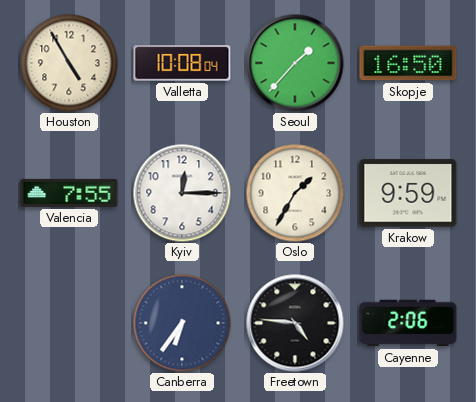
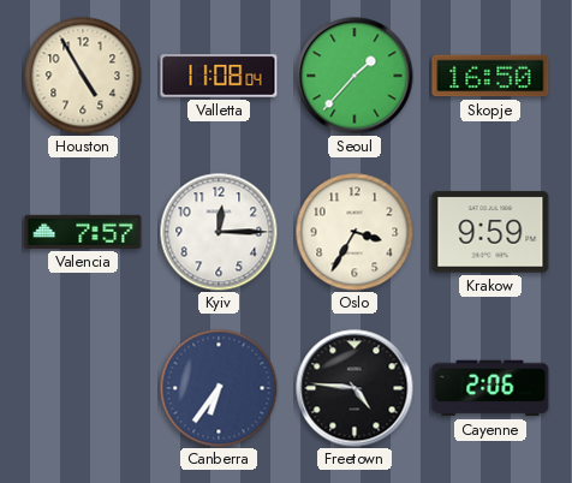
Valletta: 10:08 -> 11:08 (219, 76)
Valencia: 7:55 -> 7:57 (83, 232)
Oslo: 1:35 -> 3:35 (354, 232)
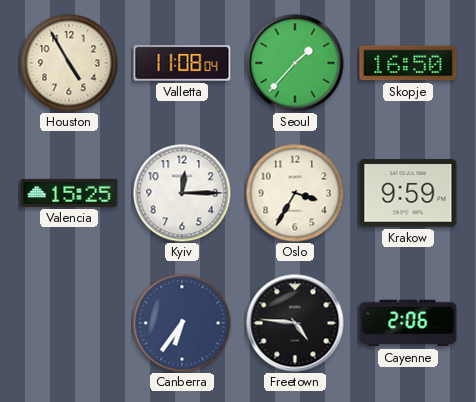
Valencia: 7:57 -> 15:25 (69, 193)
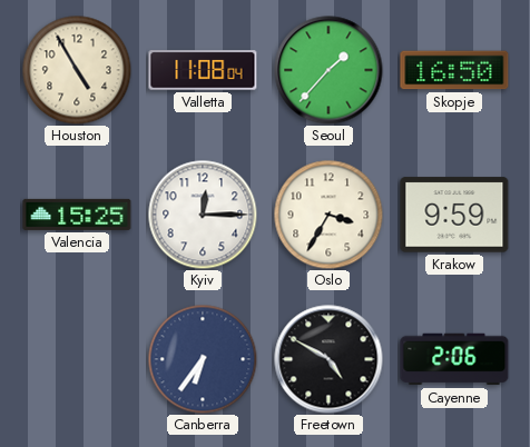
Freetown: 4:46 -> 4:50 (328, 359)
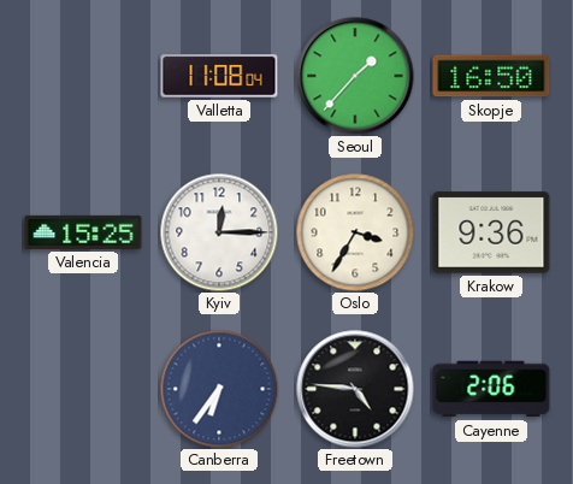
Houston: 4:55 -> none (77, 70)
Krakow: 9:59 -> 9:36 (491, 232)
Freetown: 4:50 -> 4:46 (355, 389)
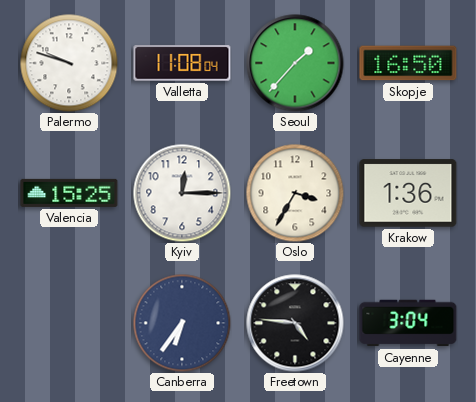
Palermo: none -> 9:48 (69, 63)
Krakow: 9:36 -> 1:36 (408, 193)
Cayenne: 2:06 -> 3:04 (408, 323)
